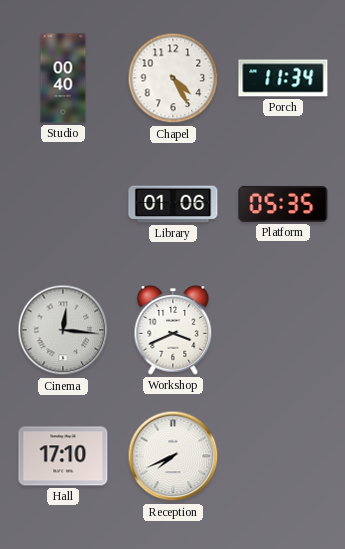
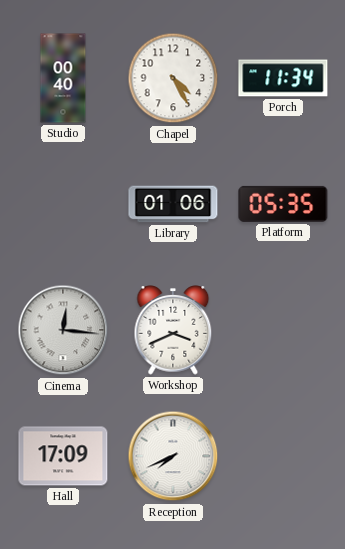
Hall: 17:10 -> 17:09 (63, 456)
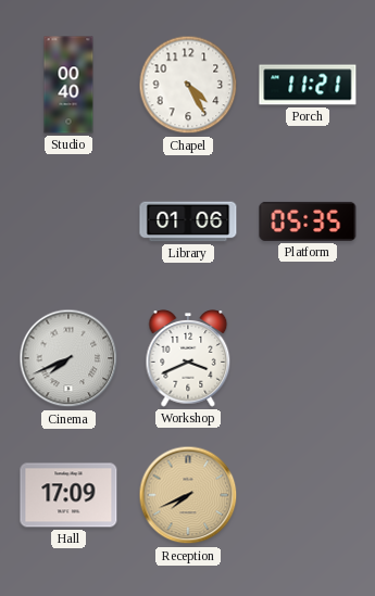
Porch: 11:34 -> 11:21 (308, 85)
Cinema: 12:16 -> 7:41 (68, 358)
Reception dial: white -> champagne (188, 495)
